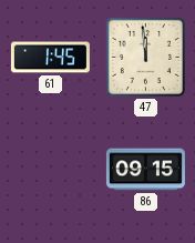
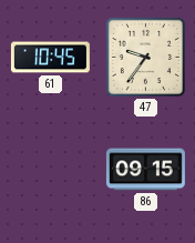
61: 1:45 -> 10:45 (50, 58)
47: 11:59 -> 9:36 (145, 57)
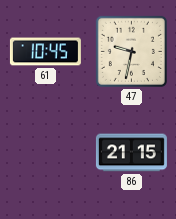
47: 9:36 -> 9:32 (131, 51)
86: 09:15 -> 21:15 (131, 153)
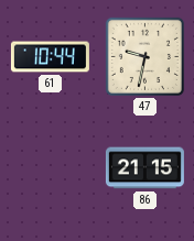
61: 10:45 -> 10:44 (50, 57)
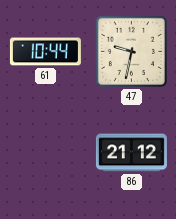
86: 21:15 -> 21:12 (131, 153)
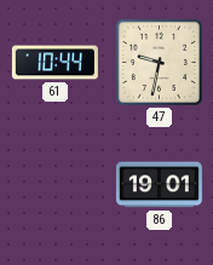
86: 21:12 -> 19:01 (159, 185)
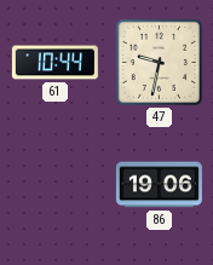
86: 19:01 -> 19:06 (159, 185)
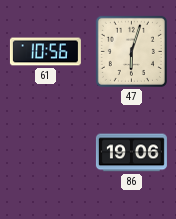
61: 10:44 -> 10:56 (45, 52)
47: 9:32 -> 6:03 (131, 51)
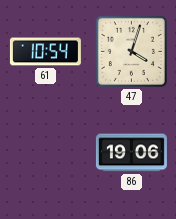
61: 10:56 -> 10:54 (45, 52)
47: 6:03 -> 4:03 (131, 51)
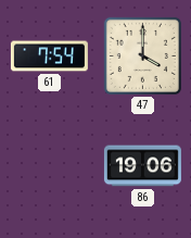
61: 10:54 -> 7:54 (49, 57)
47: 4:03 -> 4:00 (142, 55)
